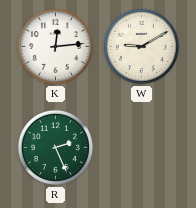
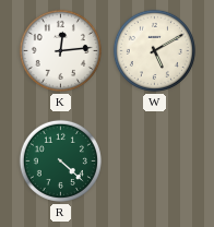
W: 9:10 -> 5:10 (154, 50)
R: 2:26 -> 4:22 (60, 160)
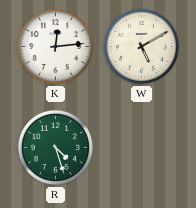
R: 4:22 -> 4:27 (55, 147)
